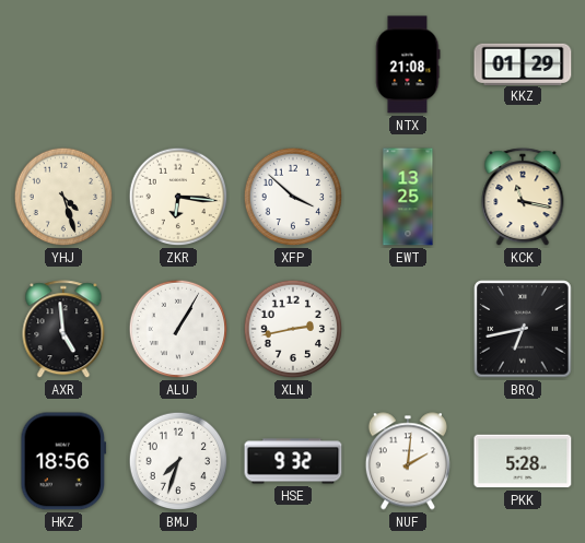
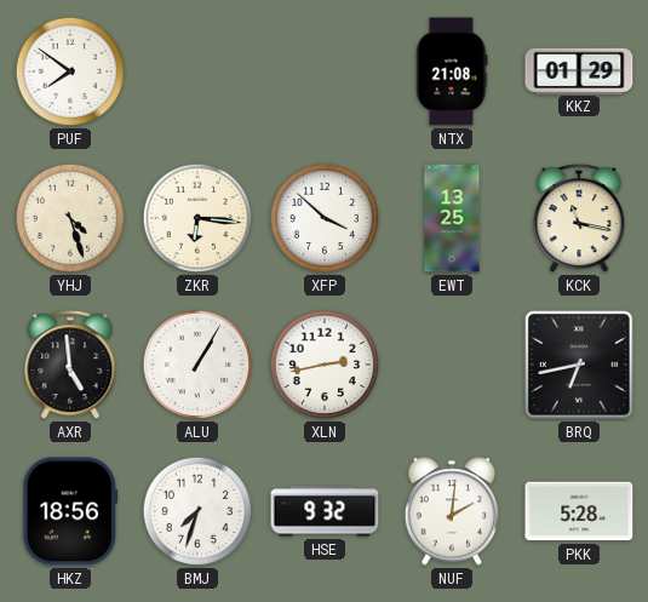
PUF: none -> 7:51 (70, 71)
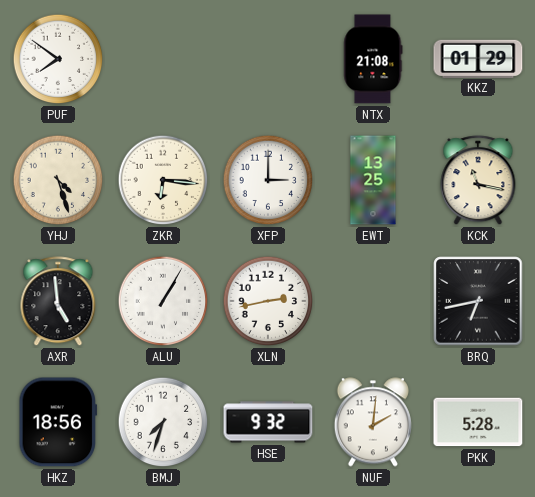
XFP: 3:52 -> 3:00 (268, 180)
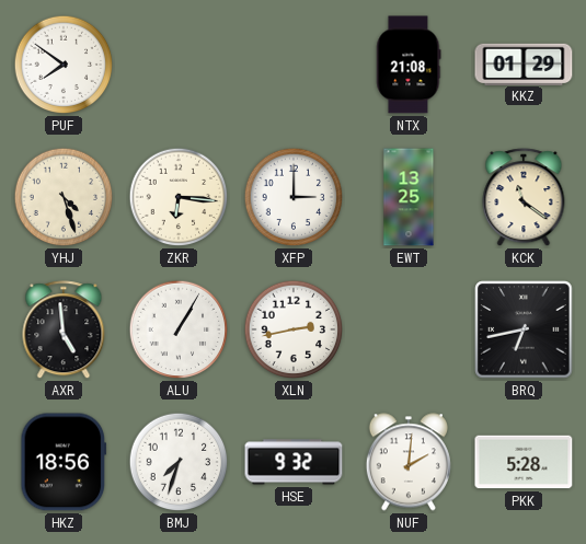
KCK: 11:17 -> 11:21 (524, 198)
